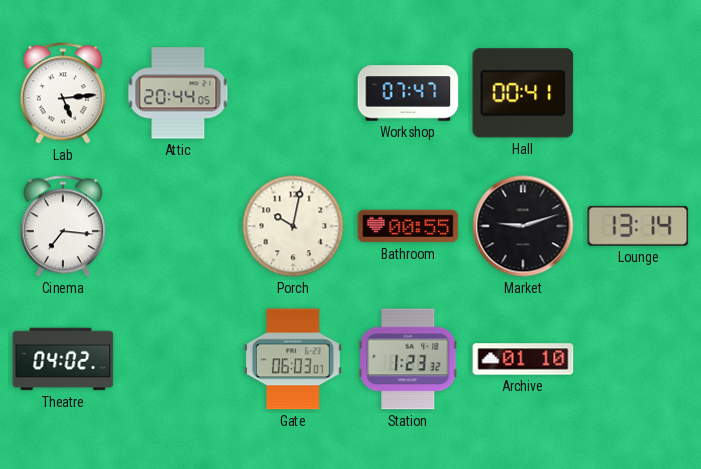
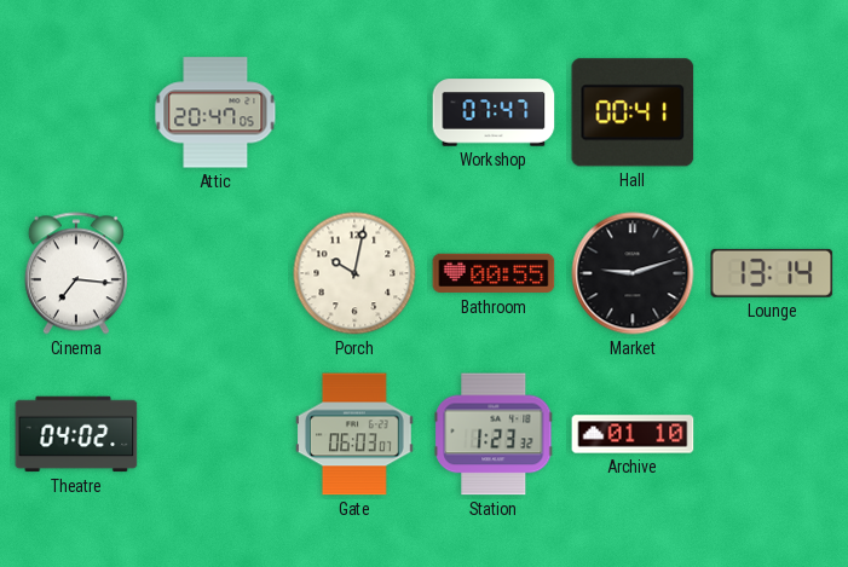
Lab: 5:14 -> none (63, 93)
Attic: 20:44 -> 20:47 (215, 112)
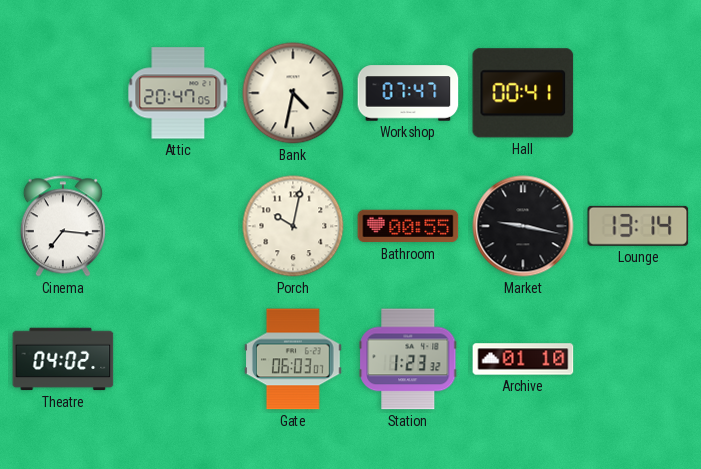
Bank: none -> 4:32 (293, 93)
Market: 9:12 -> 9:17 (523, 226)
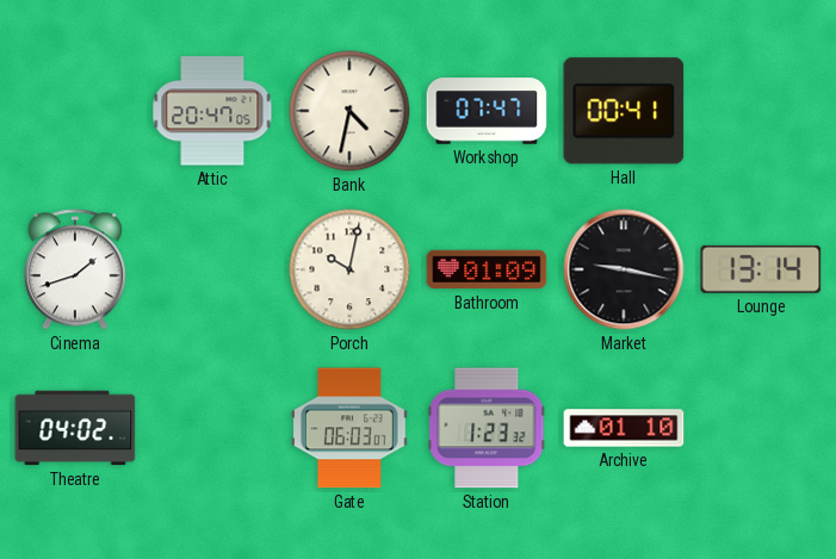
Cinema: 7:16 -> 1:42 (75, 269)
Bathroom: 00:55 -> 01:09 (487, 269)
